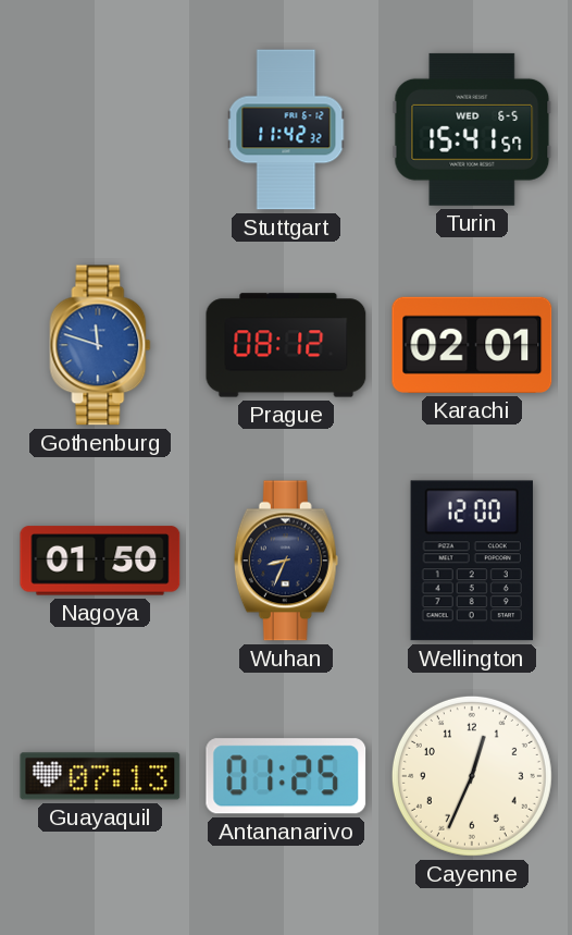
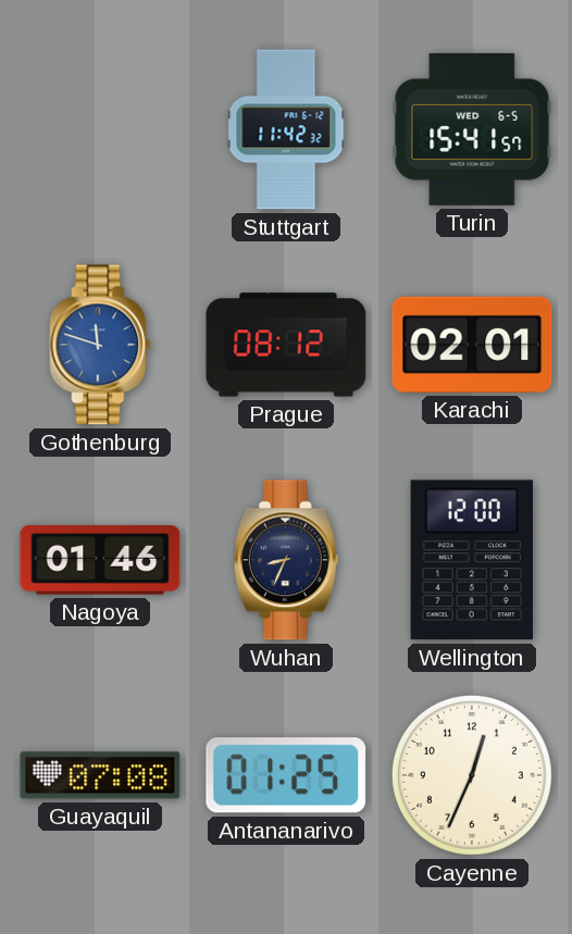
Nagoya: 01:50 -> 01:46 (100, 560)
Guayaquil: 07:13 -> 07:08 (100, 775)
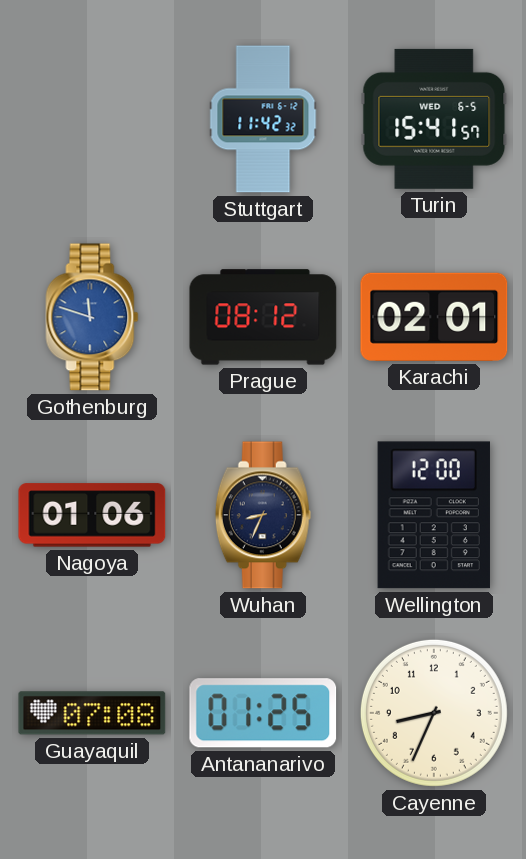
Nagoya: 01:46 -> 01:06 (92, 515)
Cayenne: 12:34 -> 8:34 (434, 713)
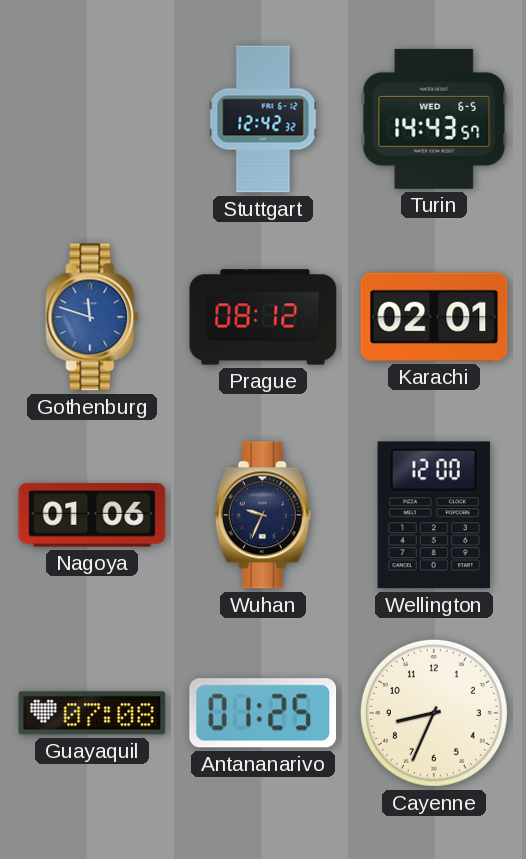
Stuttgart: 11:42 -> 12:42 (263, 119)
Turin: 15:41 -> 14:43 (434, 119)
Wuhan: 8:34 -> 9:34 (263, 515)
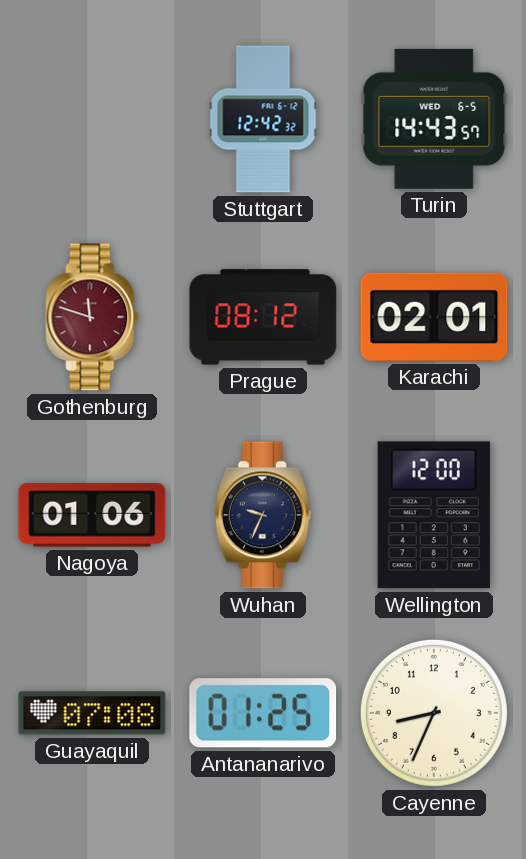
Gothenburg dial: blue -> burgundy (92, 317)
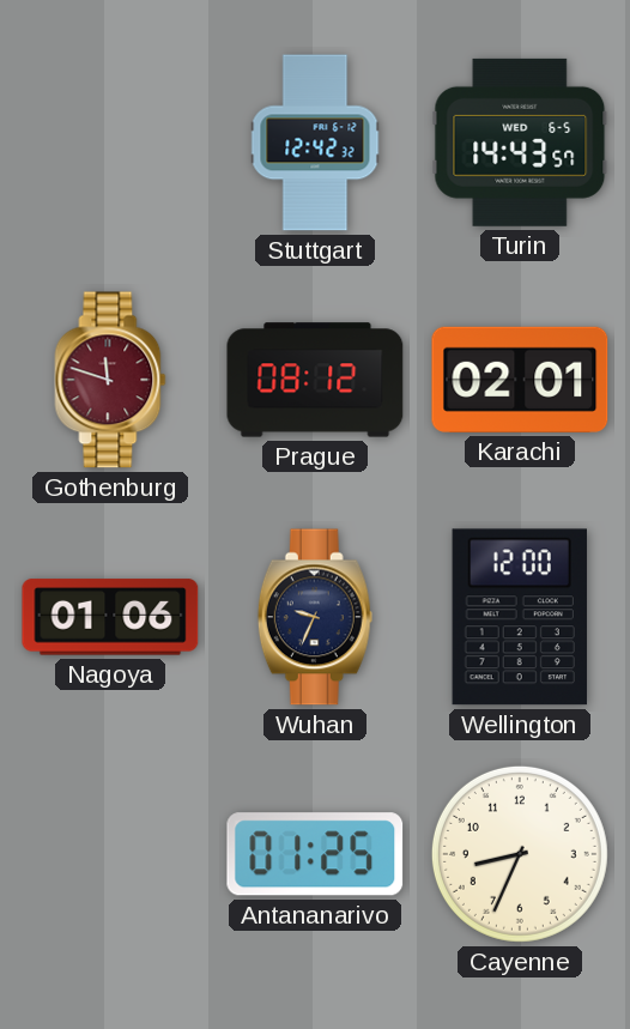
Guayaquil: 07:08 -> none (92, 713)
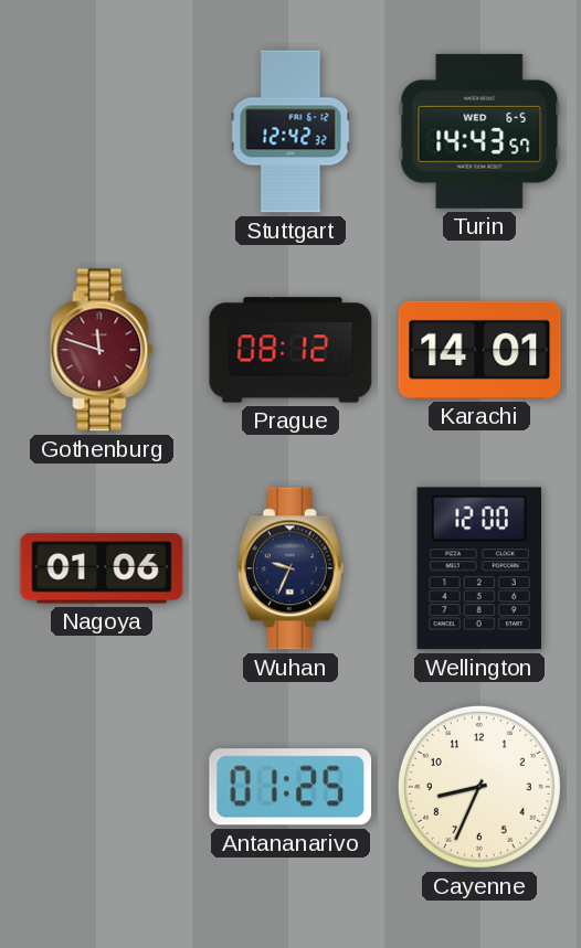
Karachi: 02:01 -> 14:01 (479, 350)
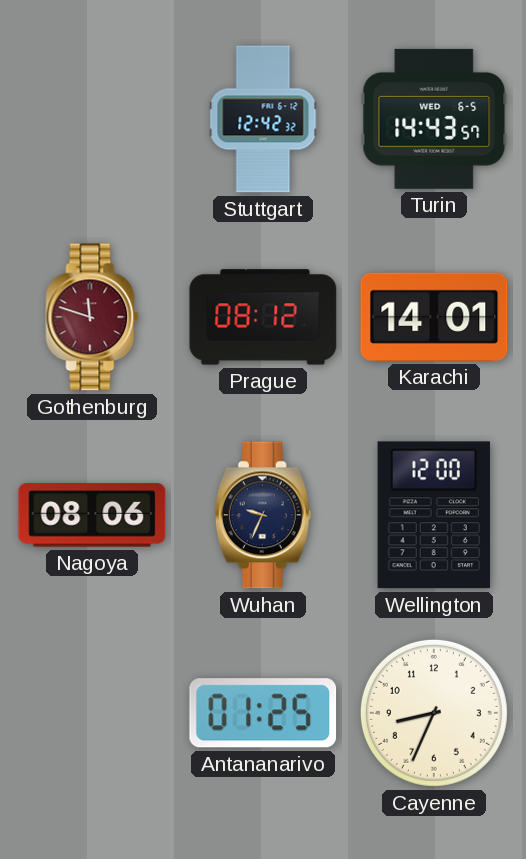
Nagoya: 01:06 -> 08:06 (92, 515)
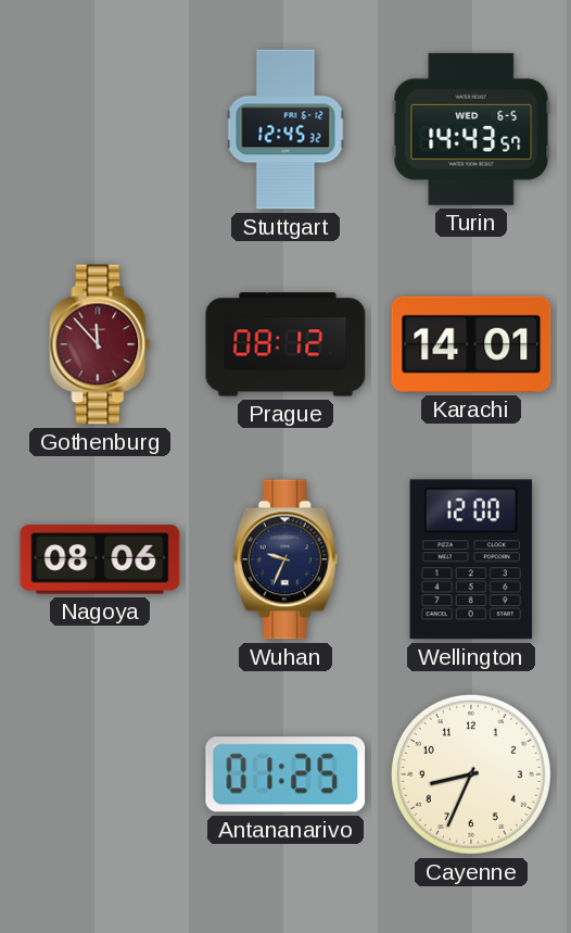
Stuttgart: 12:42 -> 12:45 (285, 129)
Gothenburg: 11:48 -> 11:53 (100, 344)
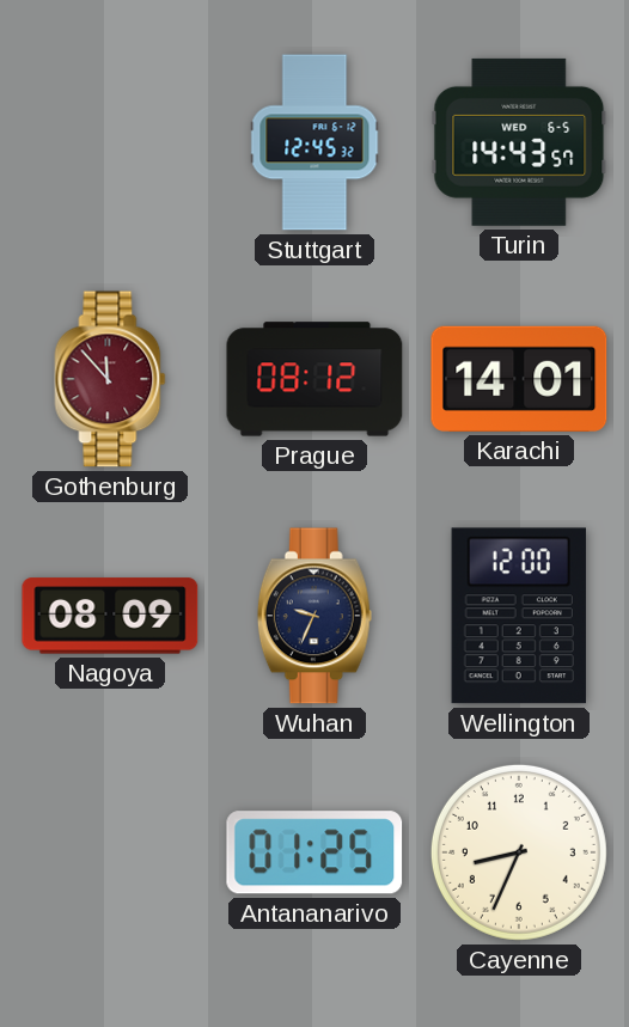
Nagoya: 08:06 -> 08:09 (110, 616)
